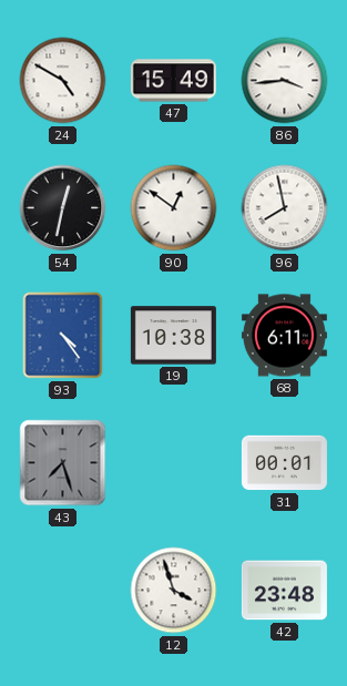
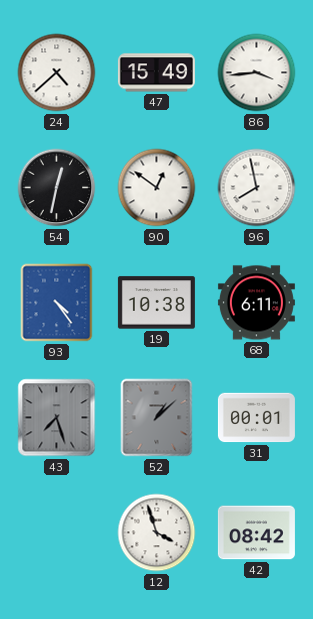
24: 4:50 -> 4:38 (57, 73)
52: none -> 1:08 (157, 418)
42: 23:48 -> 08:42 (256, 533)
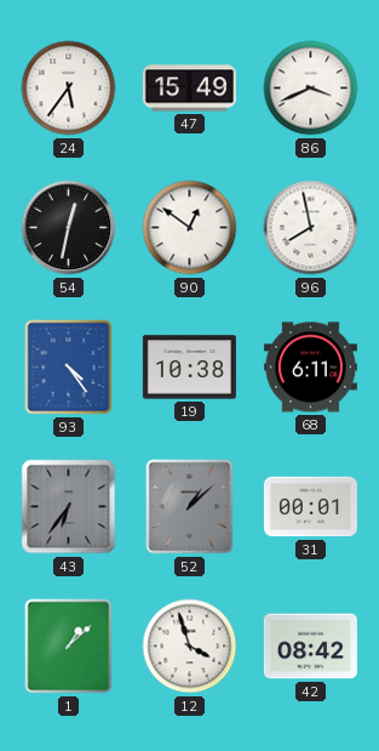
24: 4:38 -> 5:36 (69, 89)
86: 3:44 -> 3:41 (311, 89)
43: 7:27 -> 6:36 (69, 507)
1: none -> 1:08 (69, 647)
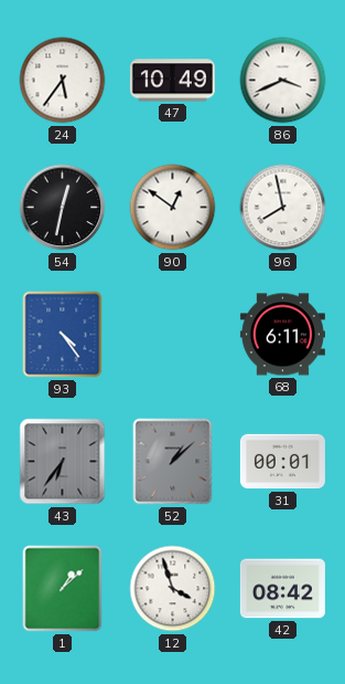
47: 15:49 -> 10:49 (172, 81)
19: 10:38 -> none (189, 368)
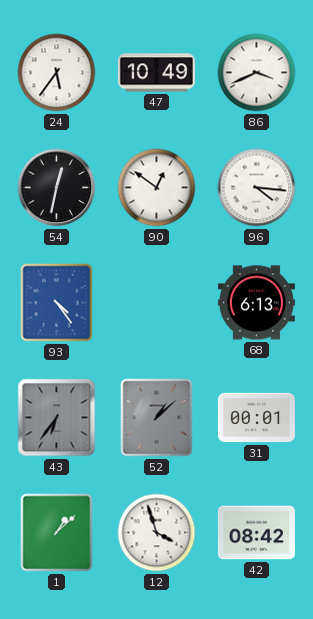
96: 7:58 -> 4:16 (257, 188)
68: 6:11 -> 6:13 (256, 303)
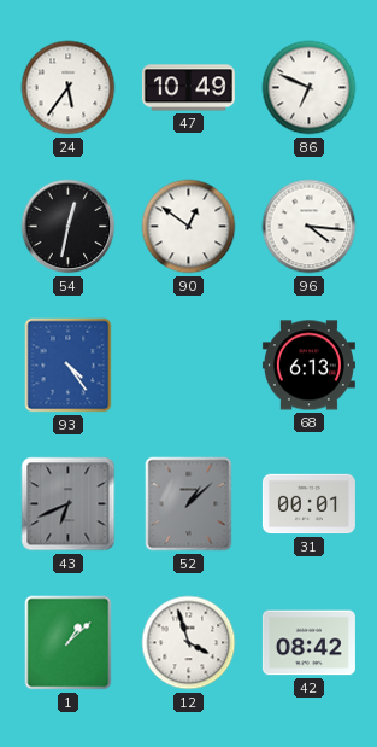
86: 3:41 -> 6:49 (310, 88)
43: 6:36 -> 6:41 (69, 504)
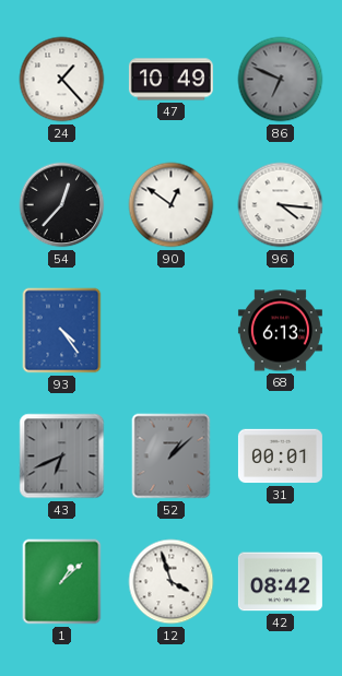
24: 5:36 -> 1:23 (62, 80)
86 dial: white -> grey (281, 80)
54: 12:32 -> 12:37 (62, 205)
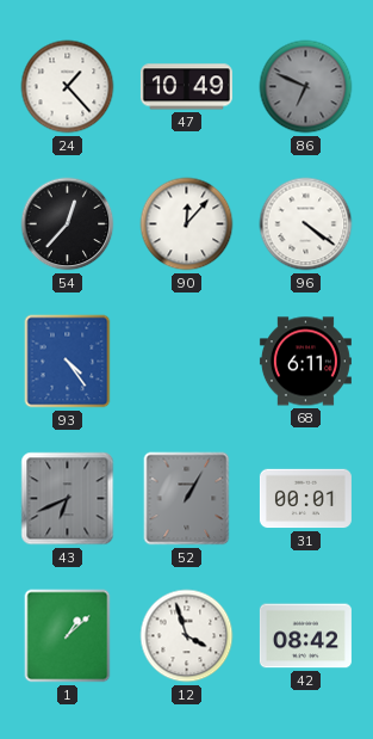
90: 12:51 -> 12:07 (187, 224)
96: 4:16 -> 4:21 (306, 224)
68: 6:13 -> 6:11 (305, 362)
52: 1:08 -> 1:05 (187, 499)
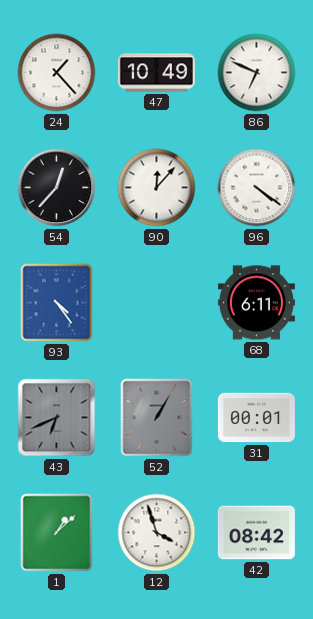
86 dial: grey -> white (257, 73)
